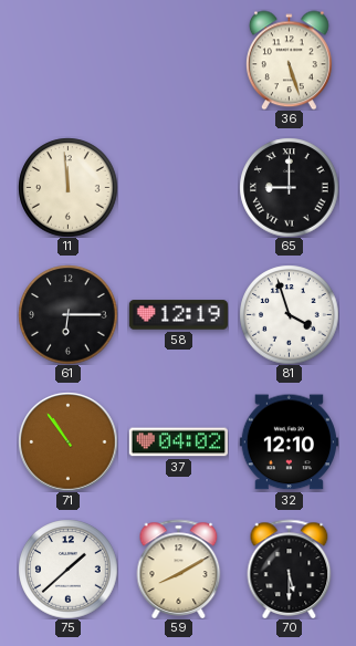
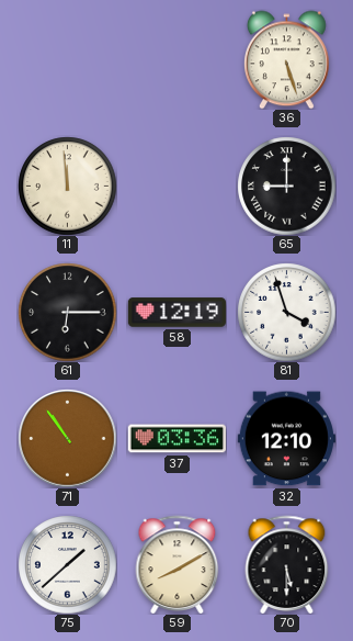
37: 04:02 -> 03:36 (176, 439)
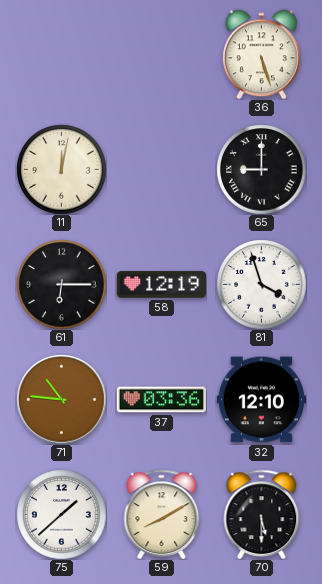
11: 11:59 -> 12:02 (61, 169)
71: 10:54 -> 10:46 (61, 399)
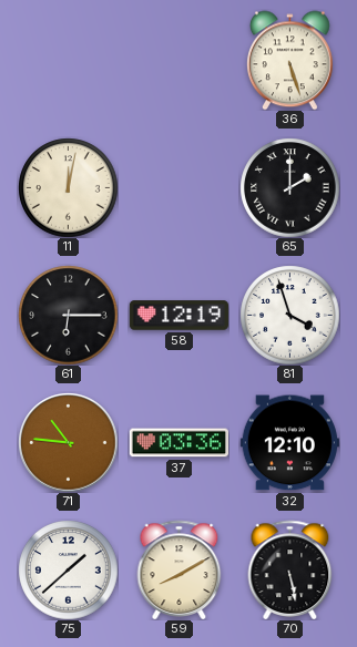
65: 9:00 -> 2:00 (289, 187)
70: 5:30 -> 5:28 (290, 569)
